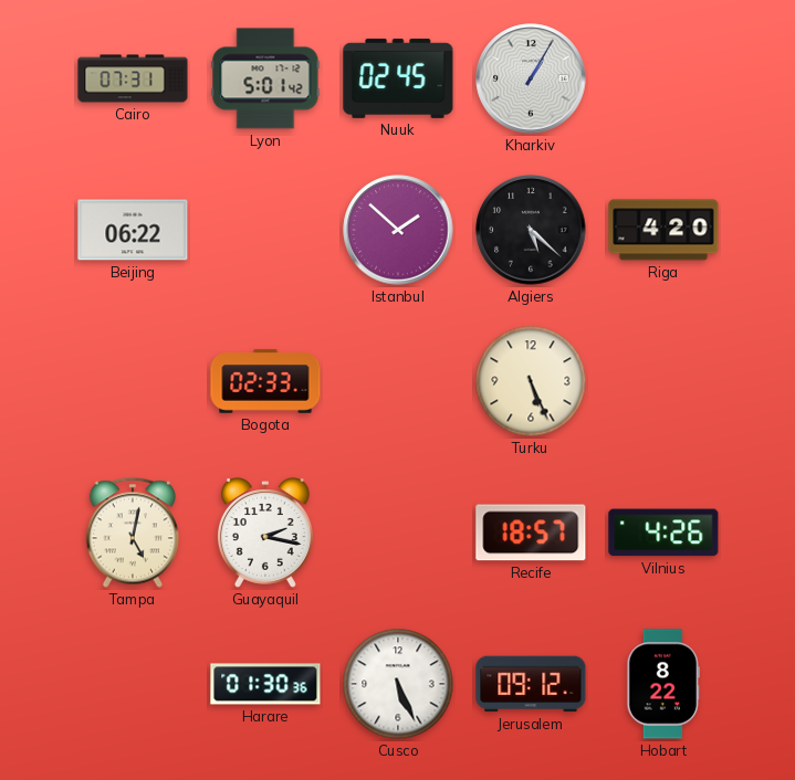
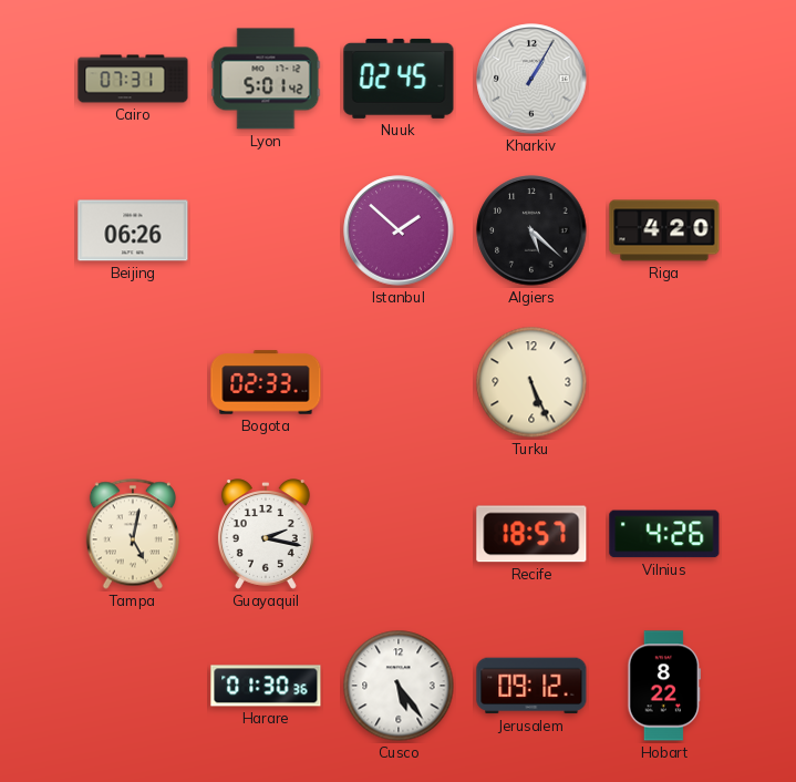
Beijing: 06:22 -> 06:26 (133, 230)
Cusco: 5:26 -> 5:24 (399, 686)
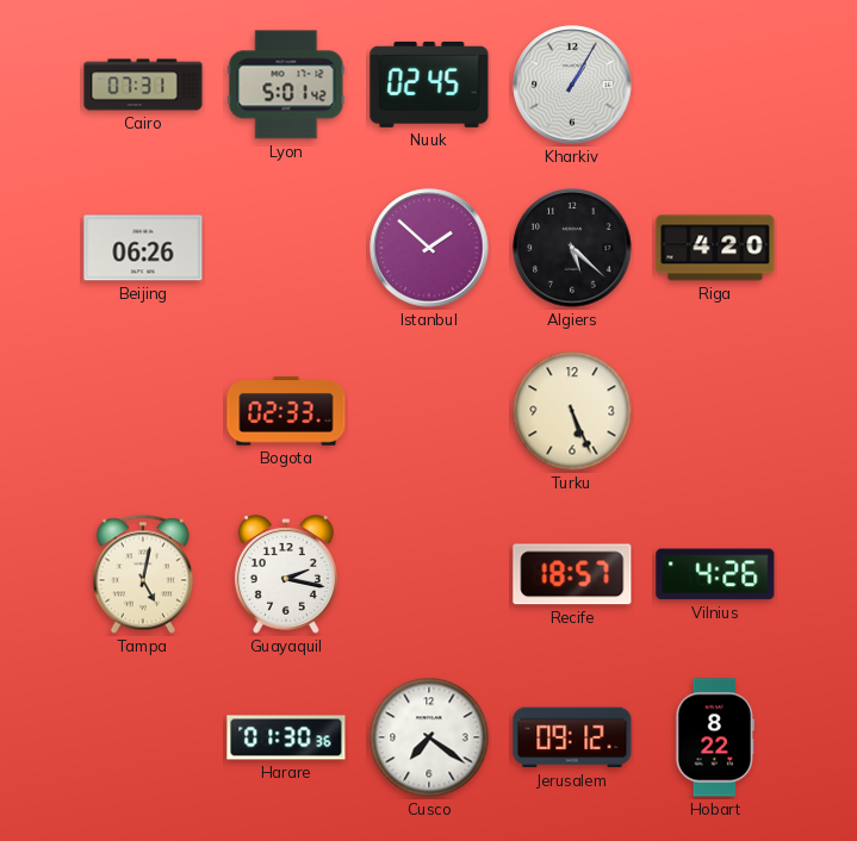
Cusco: 5:24 -> 7:21 (429, 737)
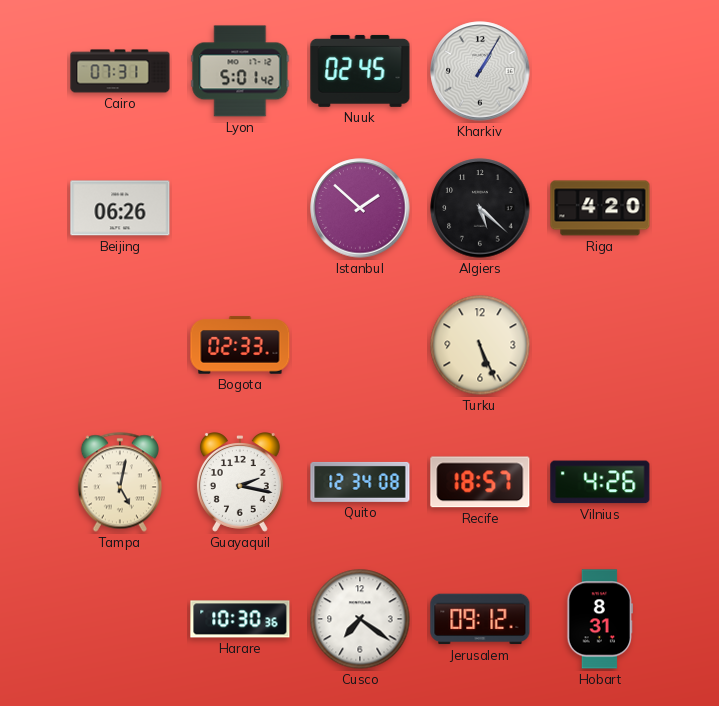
Quito: none -> 12:34 (360, 482)
Harare: 01:30 -> 10:30 (240, 619)
Hobart: 8:22 -> 8:31 (599, 619)
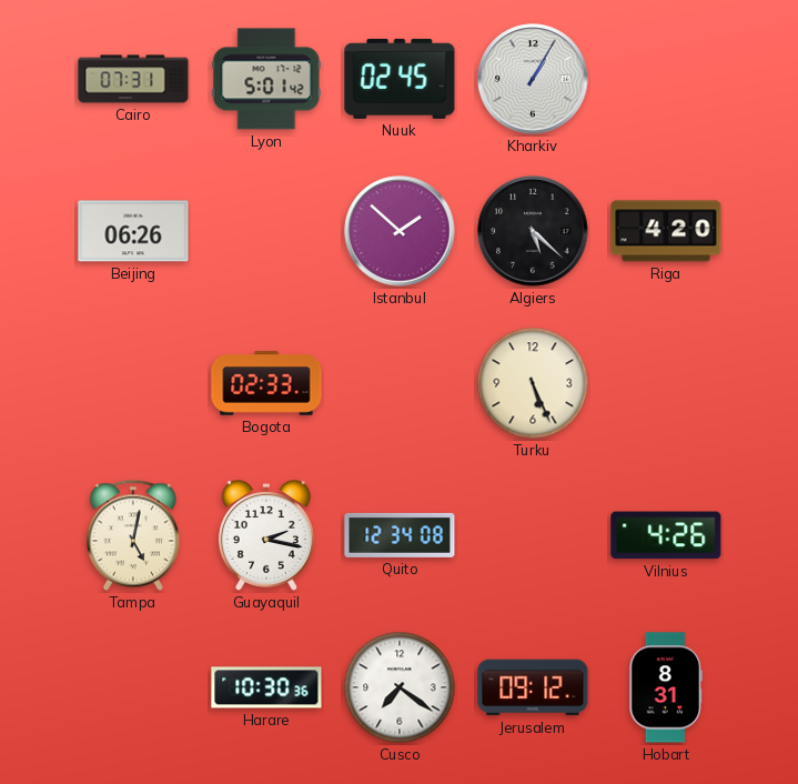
Recife: 18:57 -> none (480, 482)
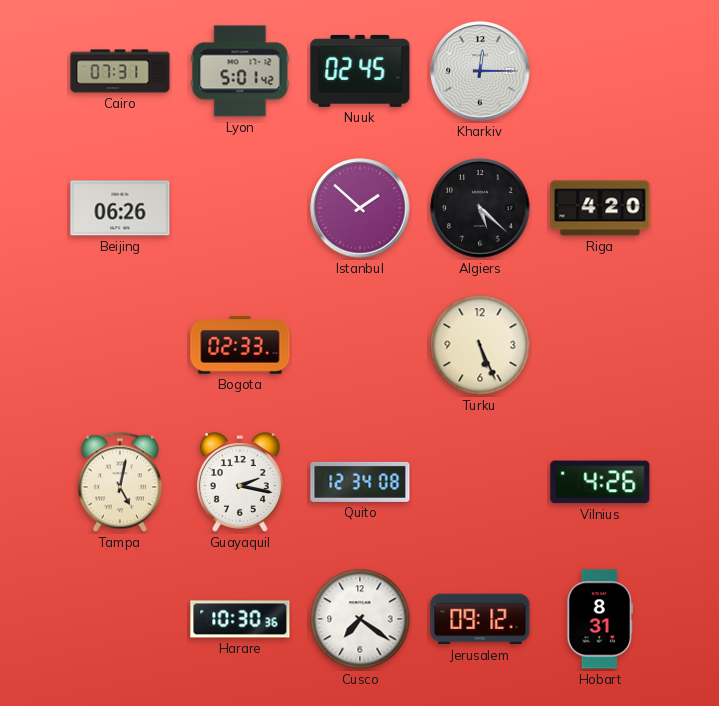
Kharkiv: 1:05 -> 12:15 (480, 71)
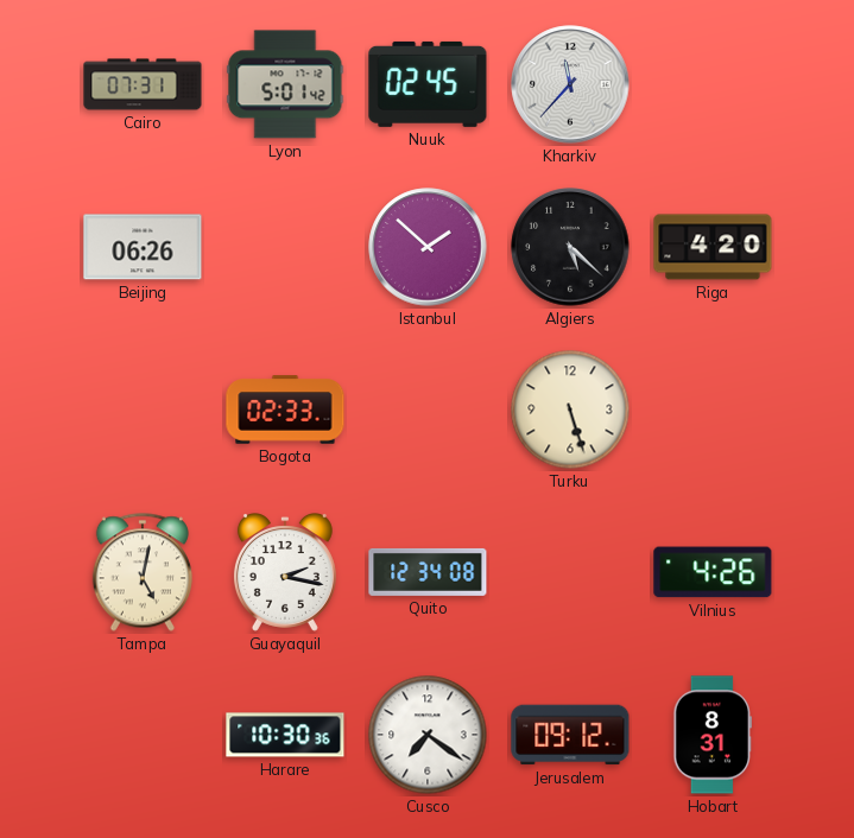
Kharkiv: 12:15 -> 11:37 (570, 84)
Turku: 5:26 -> 5:27 (570, 410)
